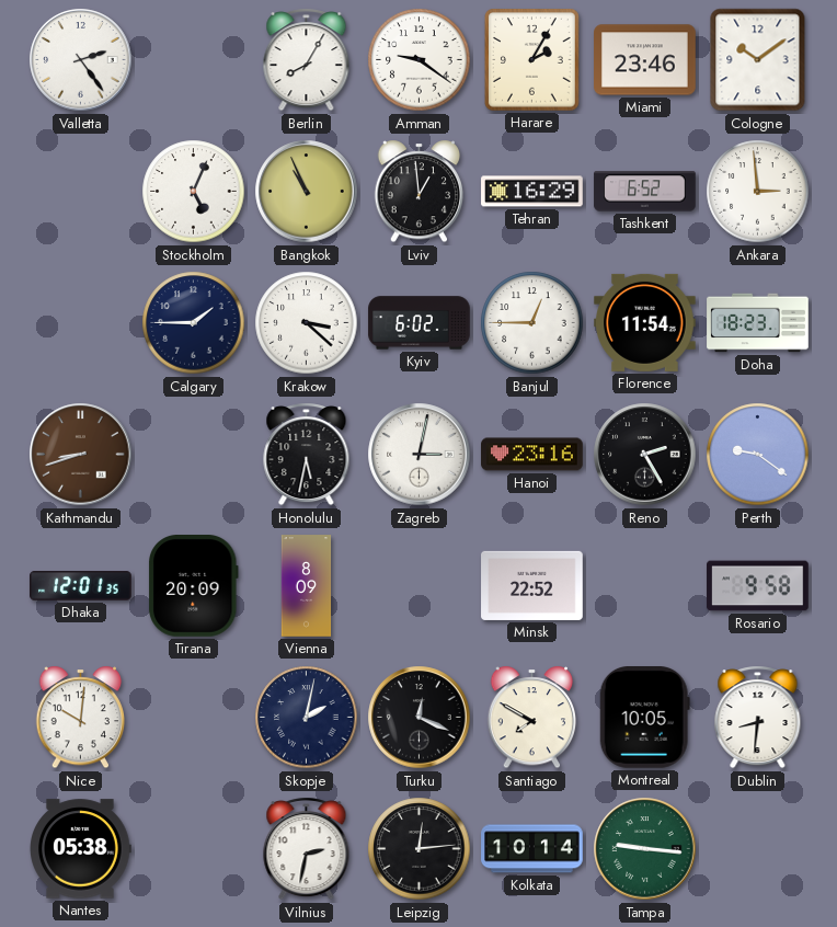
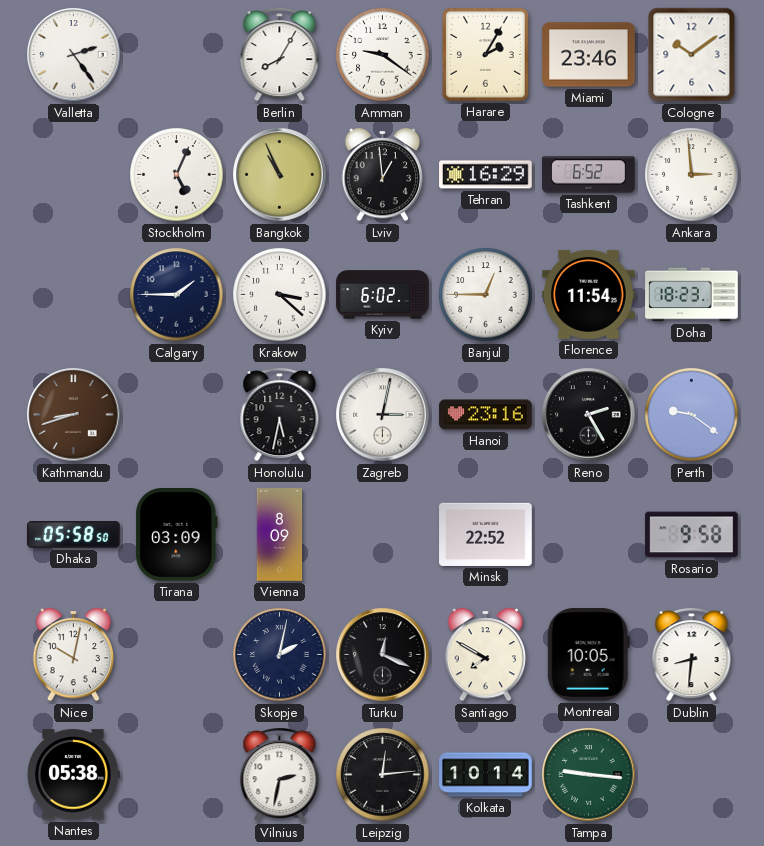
Dhaka: 12:01 -> 05:58 (74, 535)
Tirana: 20:09 -> 03:09 (176, 535)
Nice: 10:01 -> 10:02 (74, 655)
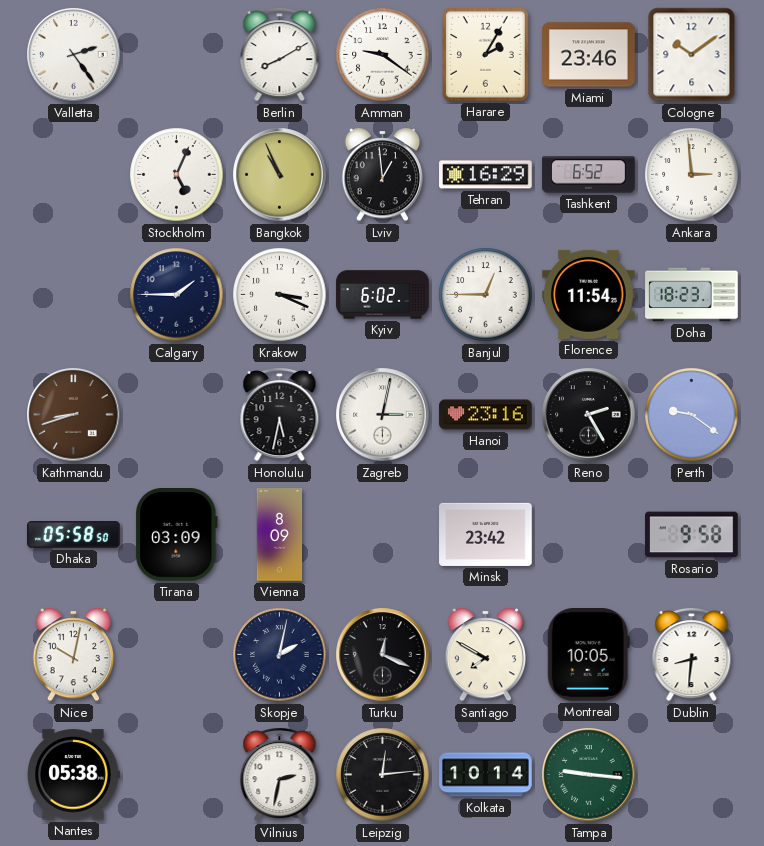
Berlin: 8:05 -> 8:10 (280, 55)
Krakow: 3:22 -> 3:19 (280, 295)
Minsk: 22:52 -> 23:42 (486, 534)
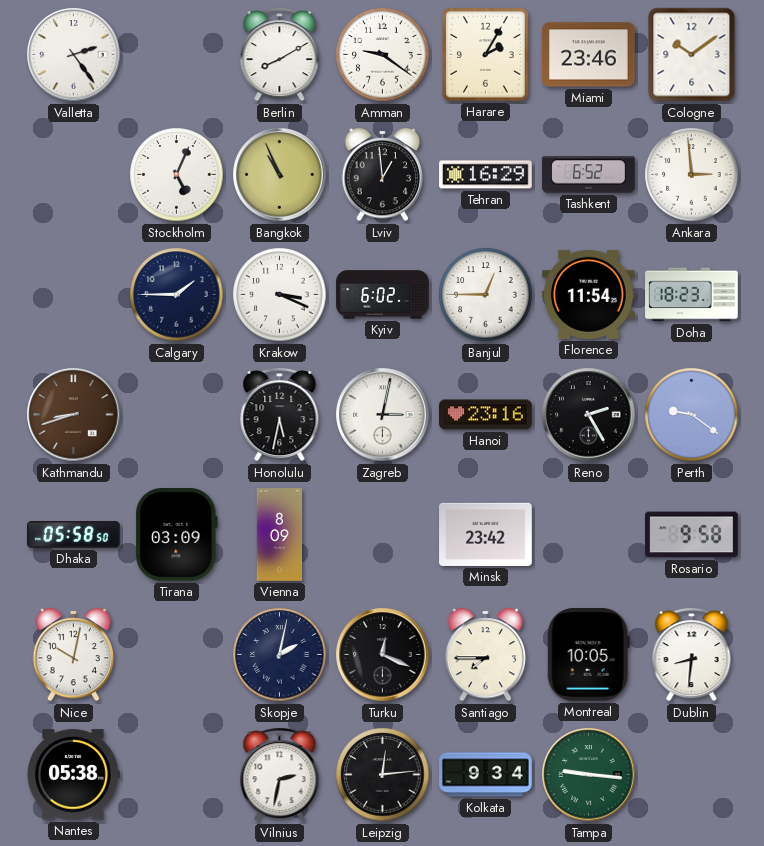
Santiago: 7:50 -> 7:45 (486, 655)
Kolkata: 10:14 -> 9:34 (486, 775)
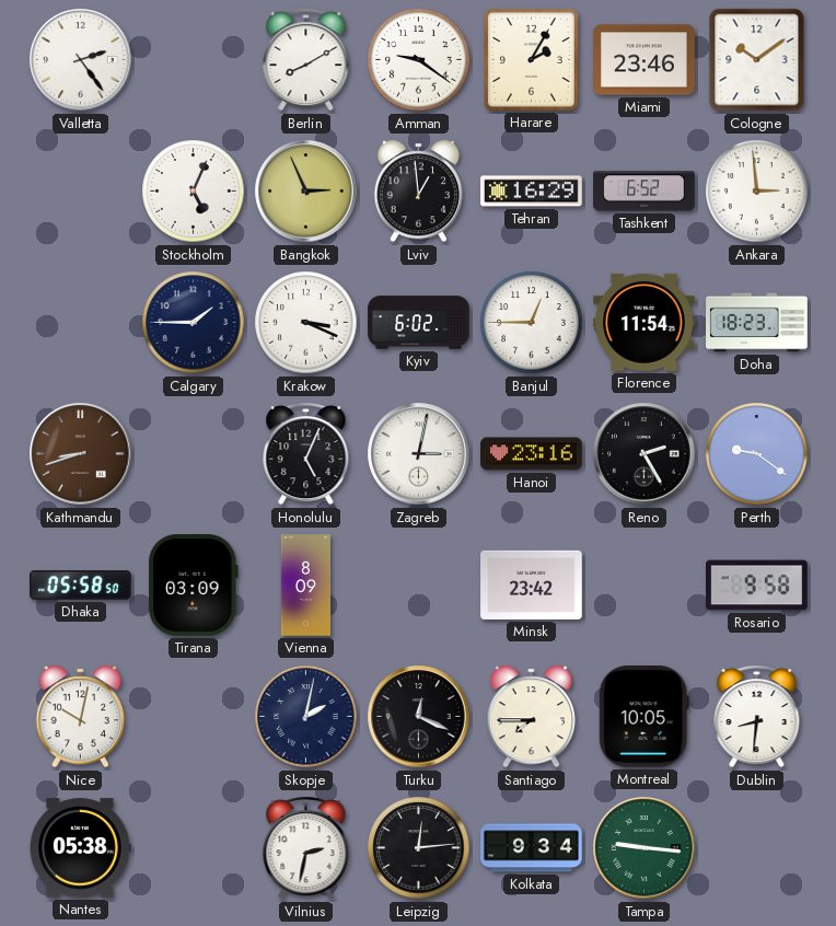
Bangkok: 10:56 -> 2:56 (306, 192)
Honolulu: 5:32 -> 5:04 (306, 454)
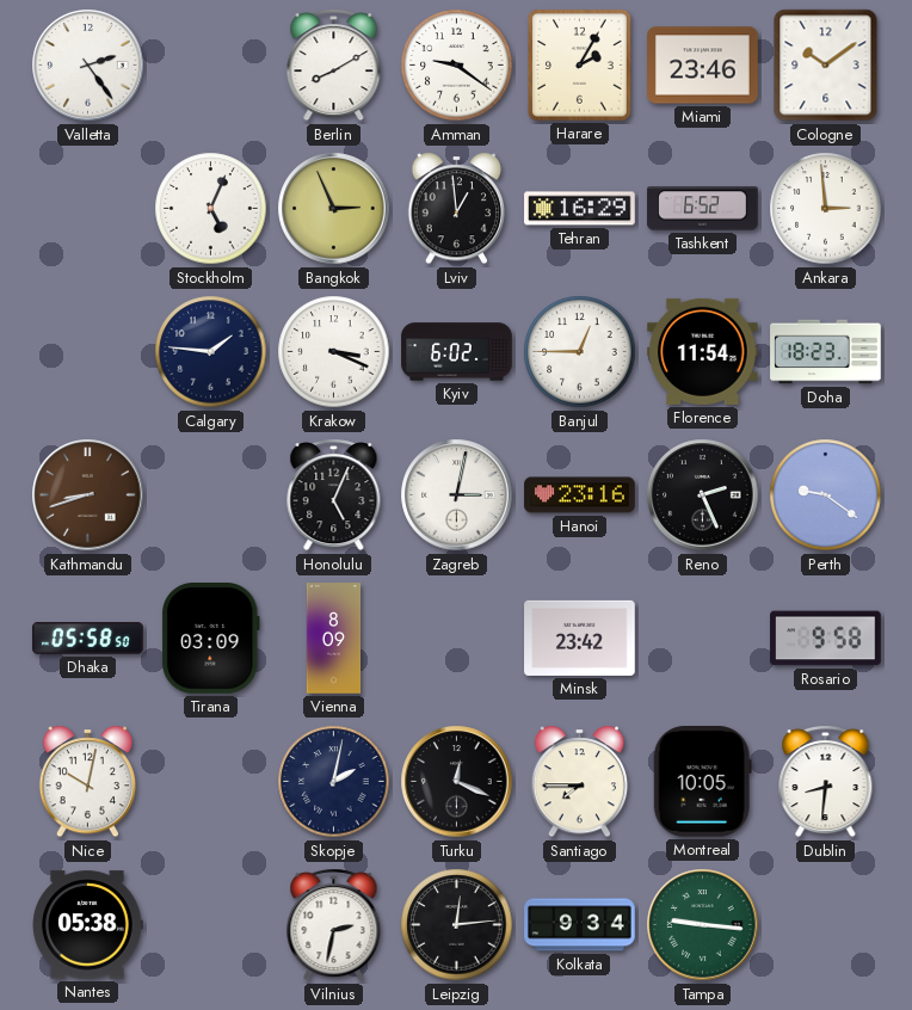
Calgary: 1:45 -> 1:46 (211, 352)
Reno: 2:25 -> 2:26 (703, 495)
